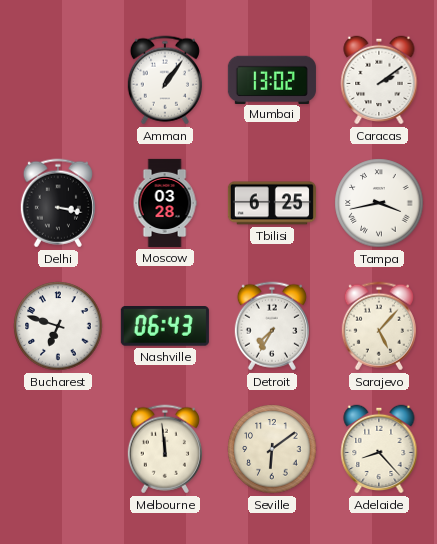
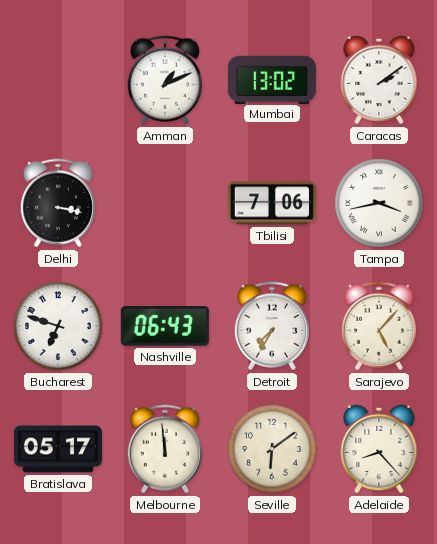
Amman: 1:06 -> 1:11 (165, 80)
Moscow: 03:28 -> none (165, 203)
Tbilisi: 6:25 -> 7:06 (272, 203)
Bratislava: none -> 05:17 (58, 449)
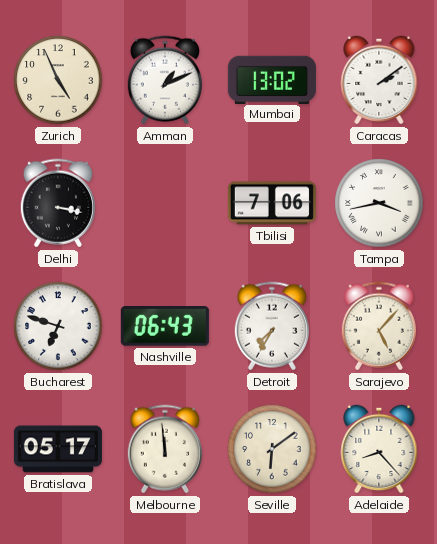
Zurich: none -> 4:56 (58, 80)
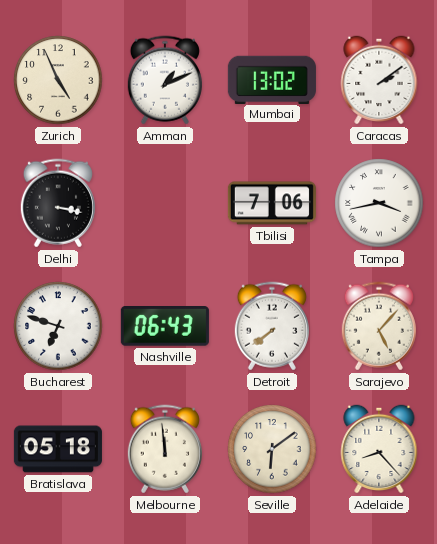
Detroit: 7:35 -> 7:39 (272, 326)
Bratislava: 05:17 -> 05:18 (58, 449)
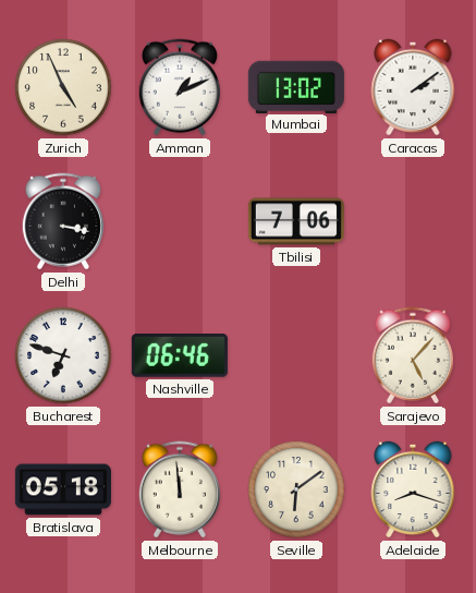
Tampa: 3:43 -> none (379, 203)
Nashville: 06:43 -> 06:46 (180, 356)
Detroit: 7:39 -> none (272, 326)
Adelaide: 8:23 -> 8:18 (413, 489)
